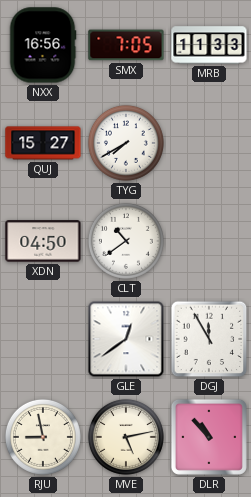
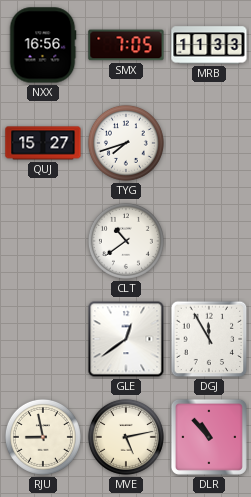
TYG: 7:40 -> 7:42 (126, 143)
XDN: 04:50 -> none (43, 241)
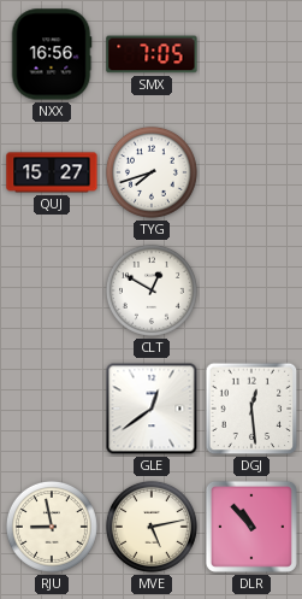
MRB: 11:33 -> none (209, 45)
CLT: 10:39 -> 12:50 (152, 290)
DGJ: 11:55 -> 12:29 (251, 409)
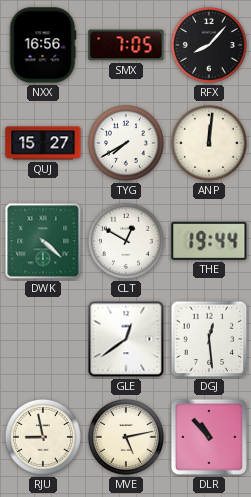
RFX: none -> 8:07 (209, 45)
TYG: 7:42 -> 7:40 (126, 143)
ANP: none -> 12:01 (209, 143)
DWK: none -> 4:22 (43, 241)
THE: none -> 19:44 (209, 241)
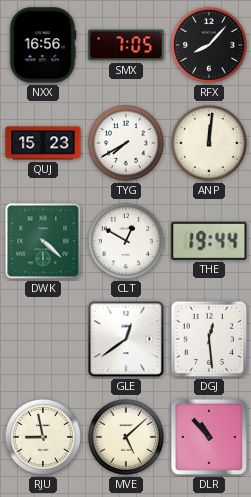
QUJ: 15:27 -> 15:23 (43, 143)
MVE: 5:13 -> 5:08 (126, 437)
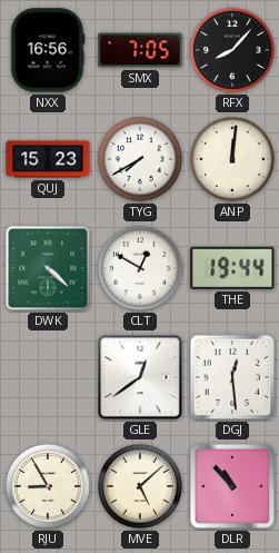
RJU: 8:58 -> 8:55 (48, 486)
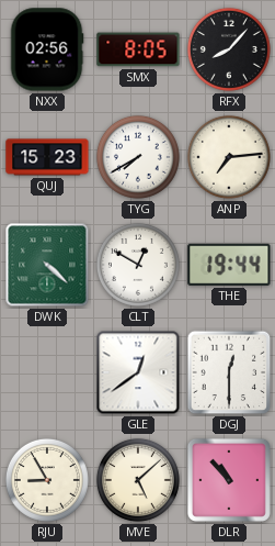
NXX: 16:56 -> 02:56 (47, 49)
SMX: 7:05 -> 8:05 (138, 49)
ANP: 12:01 -> 7:14 (229, 157)
DGJ: 12:29 -> 12:30 (229, 372)
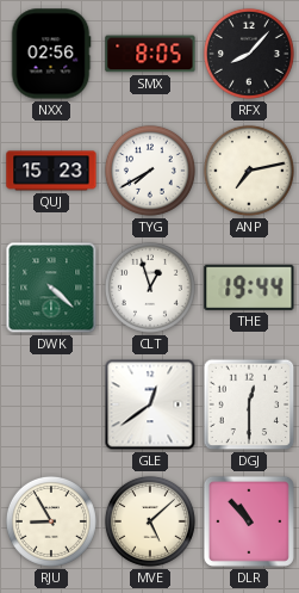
ANP: 7:14 -> 7:13 (249, 171)
CLT: 12:50 -> 12:57 (150, 288)
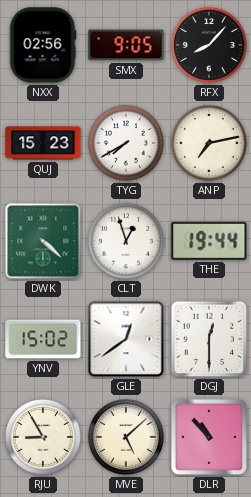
SMX: 8:05 -> 9:05 (126, 45)
YNV: none -> 15:02 (43, 339)
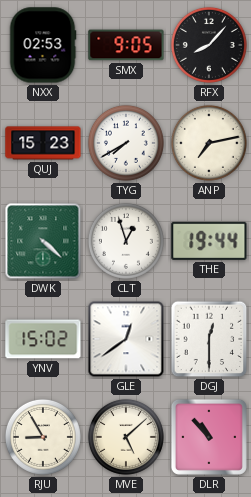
NXX: 02:56 -> 02:53 (43, 45)
